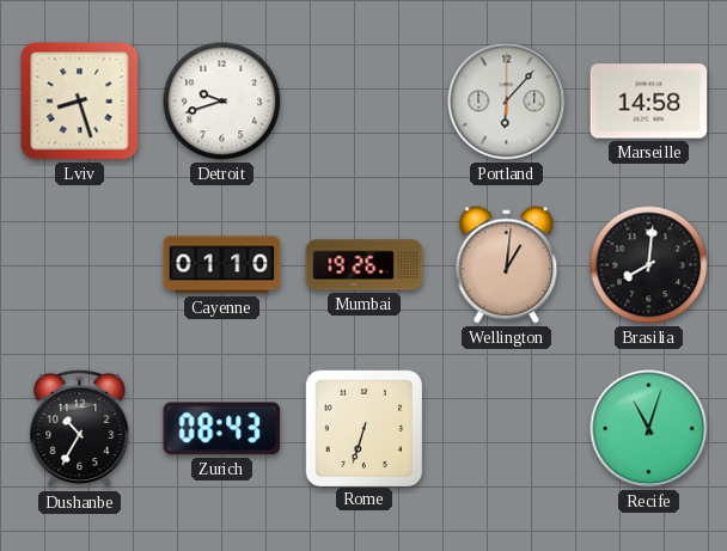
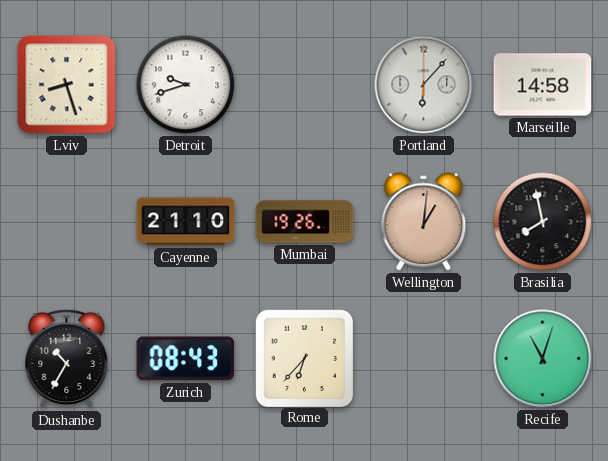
Cayenne: 01:10 -> 21:10 (186, 222)
Brasilia: 8:01 -> 7:58 (543, 222)
Rome: 6:33 -> 6:37 (304, 358)
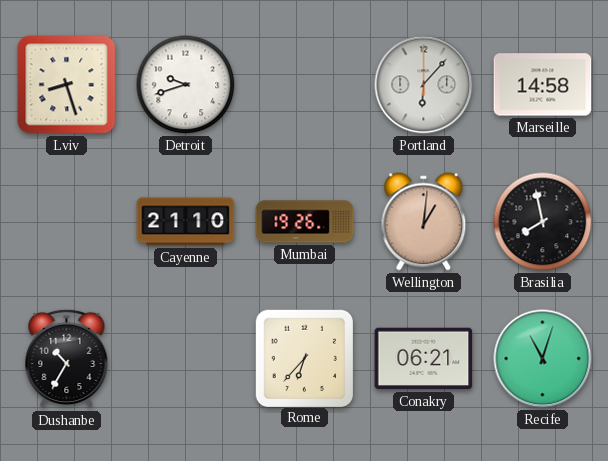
Zurich: 08:43 -> none (186, 359)
Conakry: none -> 06:21 (424, 359)
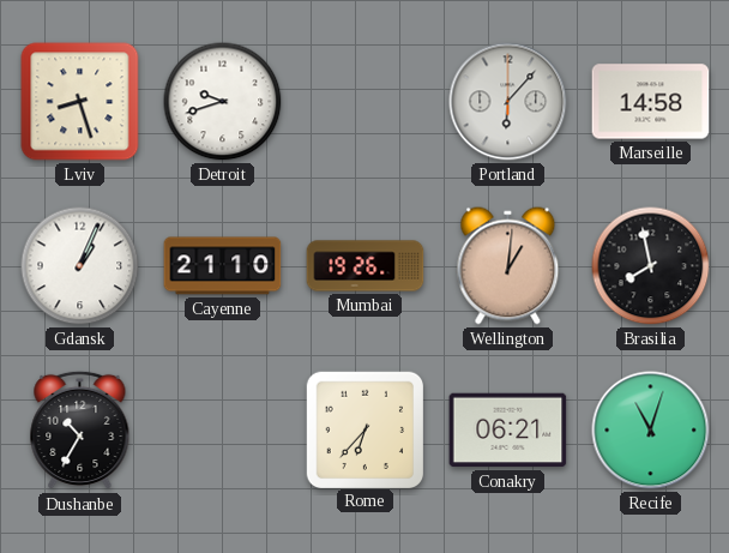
Gdansk: none -> 1:04 (80, 266)
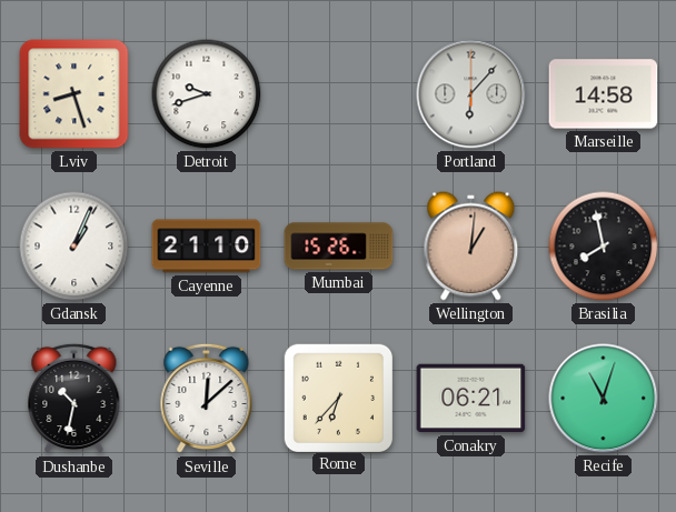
Mumbai: 19:26 -> 15:26 (339, 247)
Dushanbe: 10:35 -> 10:32 (74, 399)
Seville: none -> 12:08 (207, 399)
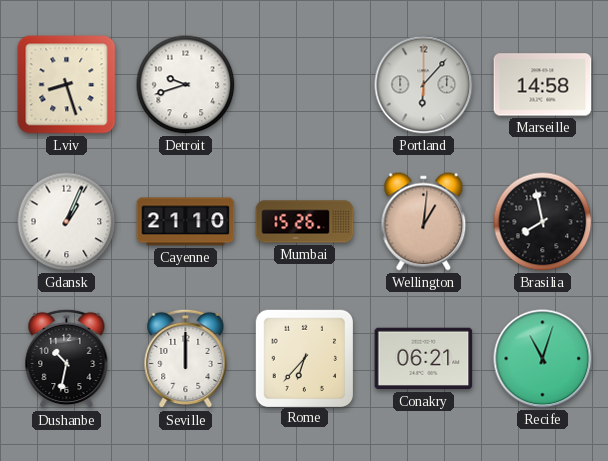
Seville: 12:08 -> 12:00 (186, 359)
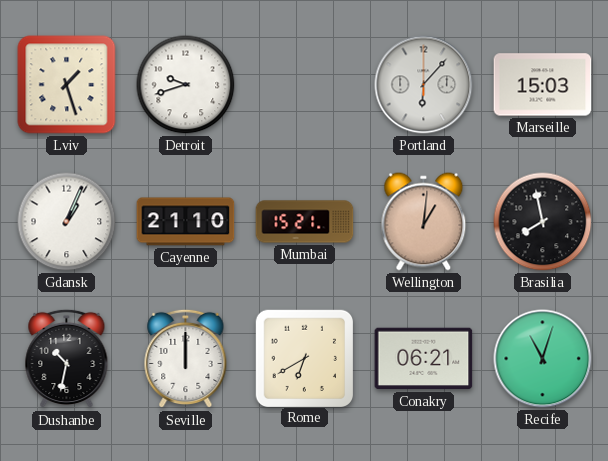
Lviv: 8:27 -> 1:27 (67, 85)
Marseille: 14:58 -> 15:03 (543, 85)
Mumbai: 15:26 -> 15:21 (305, 222)
Rome: 6:37 -> 6:40 (304, 358)
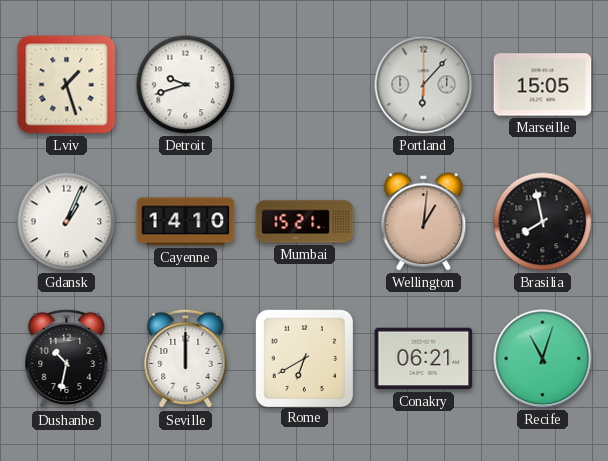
Marseille: 15:03 -> 15:05 (543, 85)
Cayenne: 21:10 -> 14:10 (186, 222)
